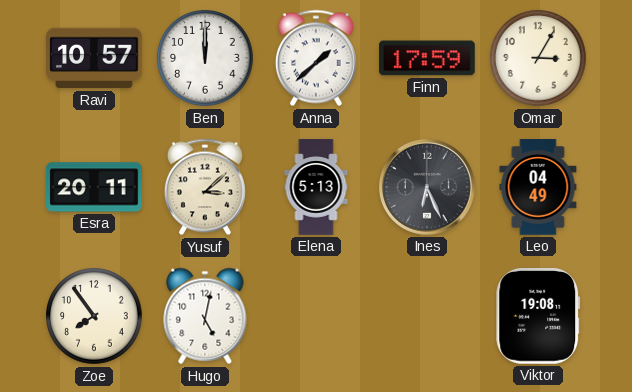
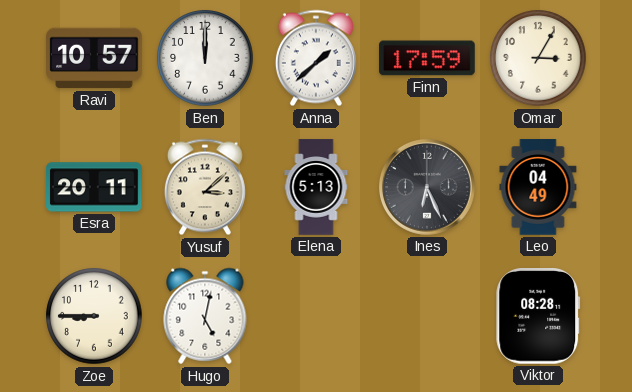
Zoe: 7:54 -> 8:45 (94, 316)
Viktor: 19:08 -> 08:28 (538, 317)
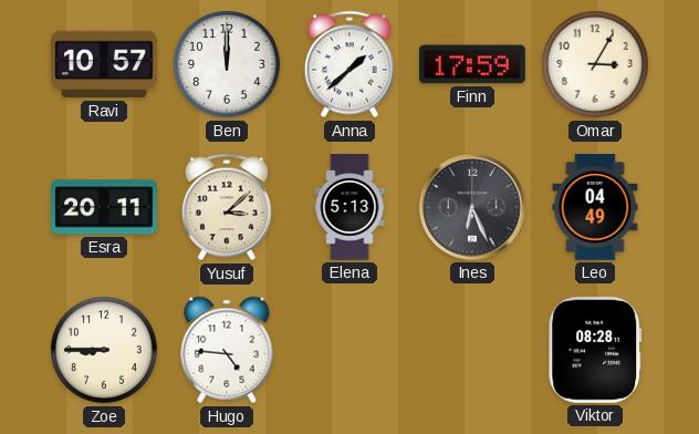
Hugo: 5:02 -> 4:46 (227, 350)
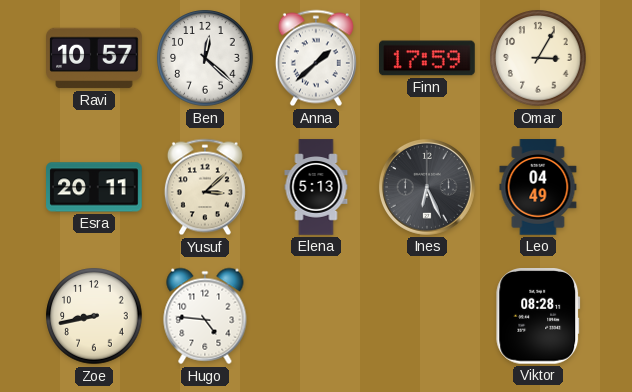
Ben: 12:00 -> 12:22 (205, 58)
Zoe: 8:45 -> 8:43 (94, 316)
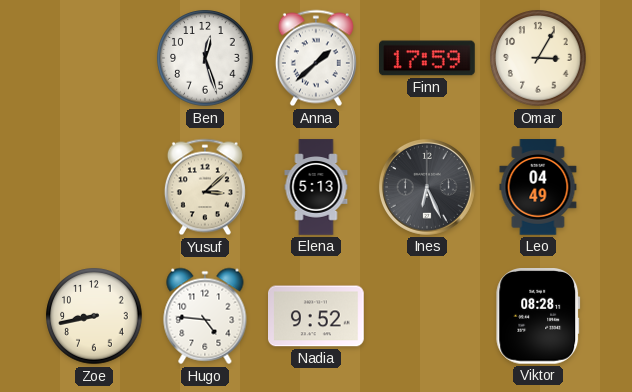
Ravi: 10:57 -> none (94, 58)
Ben: 12:22 -> 12:27 (205, 58)
Esra: 20:11 -> none (94, 187)
Nadia: none -> 9:52 (316, 316)
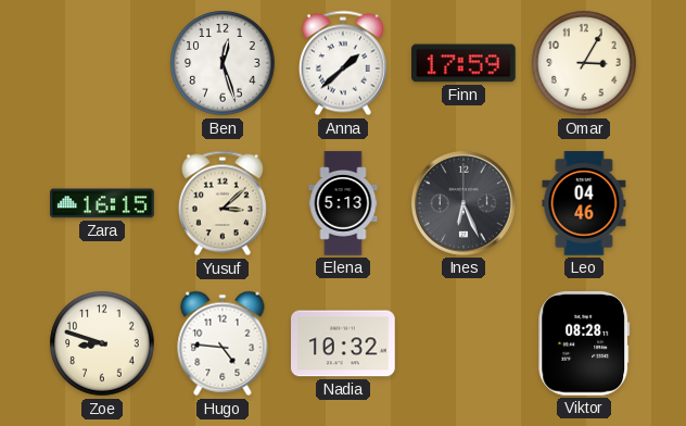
Zara: none -> 16:15 (102, 203)
Leo: 04:49 -> 04:46 (584, 203)
Zoe: 8:43 -> 8:48 (102, 343)
Nadia: 9:52 -> 10:32 (343, 343)
